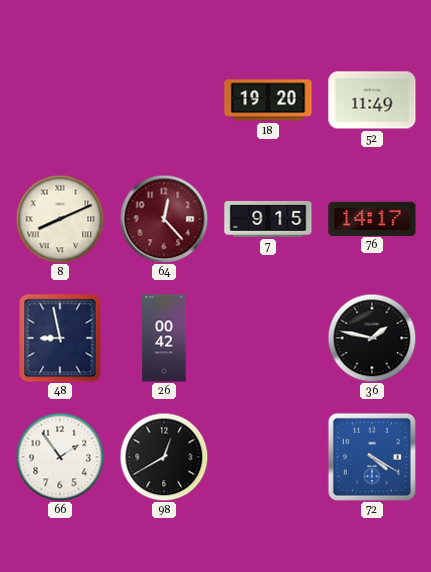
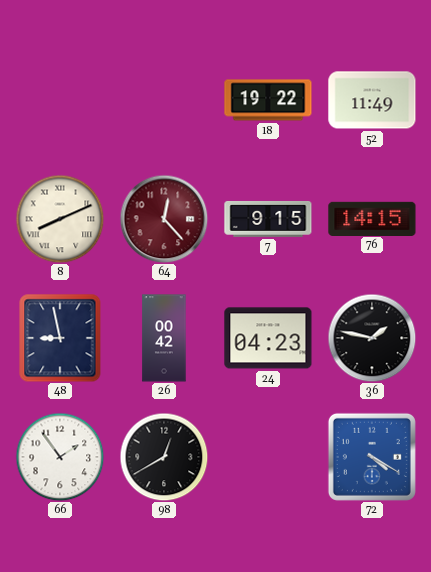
18: 19:20 -> 19:22 (268, 100)
76: 14:17 -> 14:15 (372, 218)
24: none -> 04:23 (268, 338)
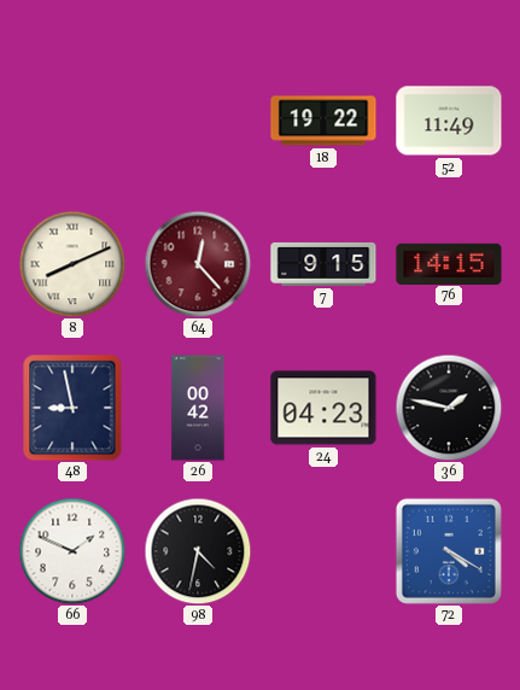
66: 1:54 -> 1:49 (72, 551)
98: 12:40 -> 4:32 (198, 551)
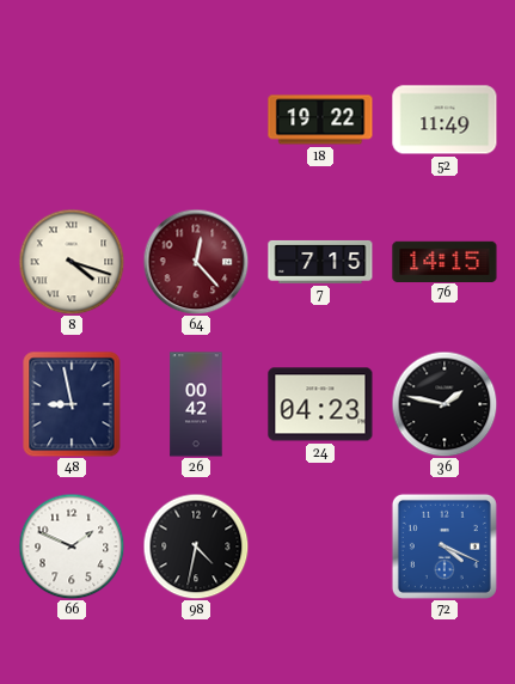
8: 8:11 -> 4:18 (72, 262)
7: 9:15 -> 7:15 (320, 262)
72: 4:20 -> 4:19 (445, 546)
